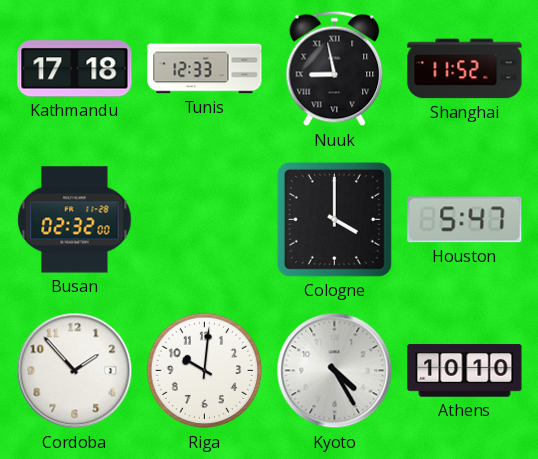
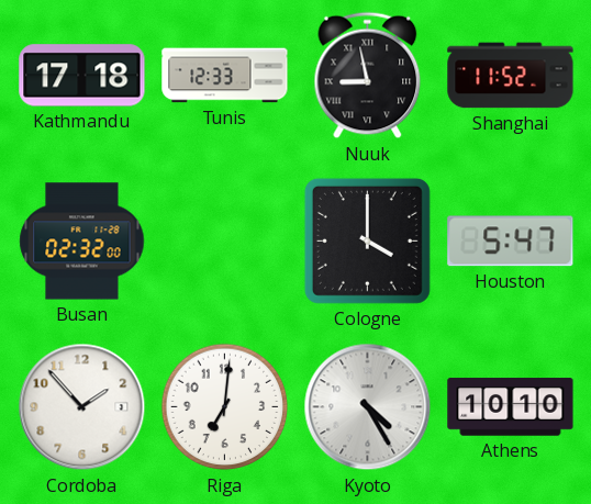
Riga: 10:01 -> 7:01 (225, 407)
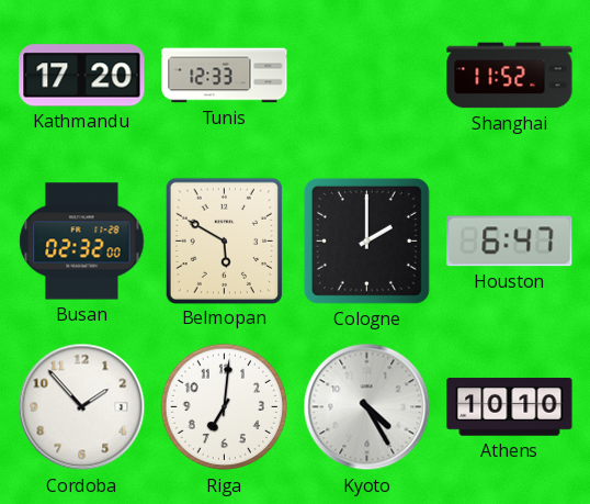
Kathmandu: 17:18 -> 17:20 (82, 76)
Nuuk: 8:58 -> none (368, 76)
Belmopan: none -> 5:50 (224, 240)
Cologne: 4:00 -> 2:00 (366, 240)
Houston: 5:47 -> 6:47 (510, 242)
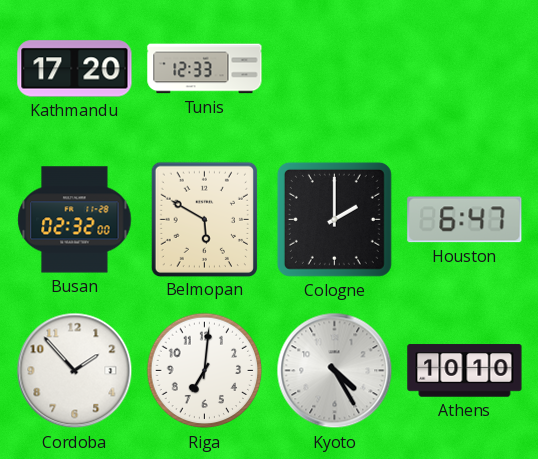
Shanghai: 11:52 -> none (510, 76)
